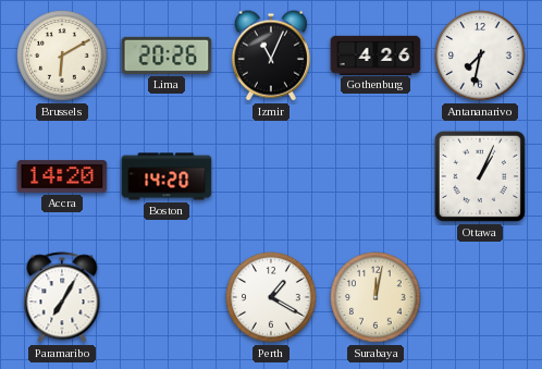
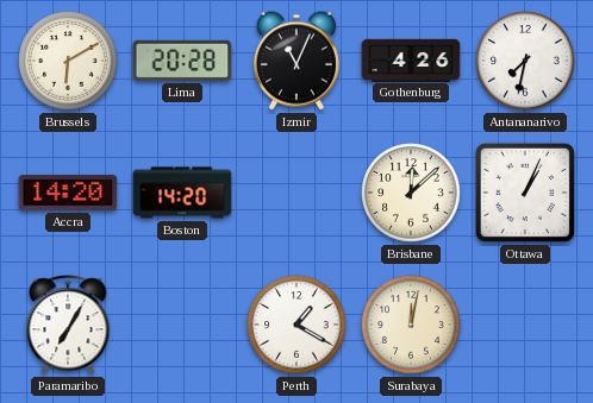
Lima: 20:26 -> 20:28 (182, 61)
Brisbane: none -> 12:08 (411, 193)
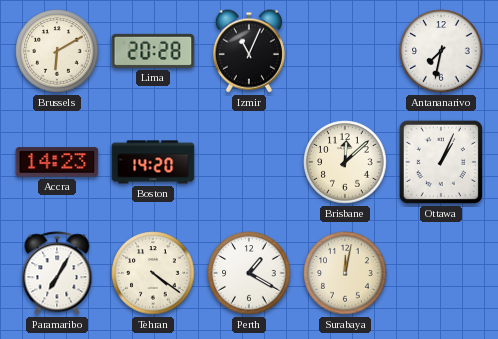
Gothenburg: 4:26 -> none (411, 59)
Accra: 14:20 -> 14:23 (57, 162)
Tehran: none -> 4:21 (153, 273)
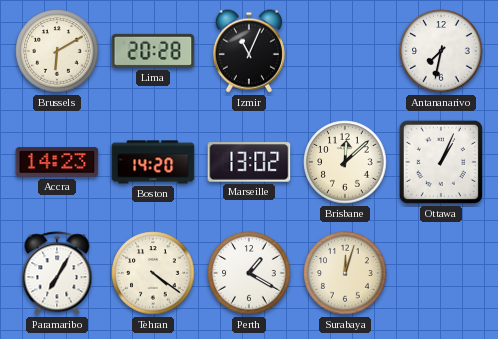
Marseille: none -> 13:02 (249, 162)
Surabaya: 12:02 -> 12:03 (345, 273)
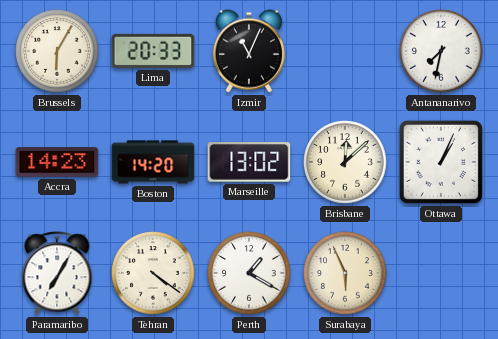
Brussels: 6:10 -> 6:05 (57, 51)
Lima: 20:28 -> 20:33 (153, 51)
Surabaya: 12:03 -> 5:56 (345, 273)
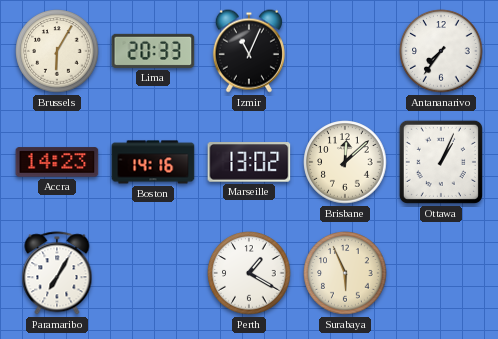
Antananarivo: 7:32 -> 7:36 (441, 51)
Boston: 14:20 -> 14:16 (153, 162)
Tehran: 4:21 -> none (153, 273)
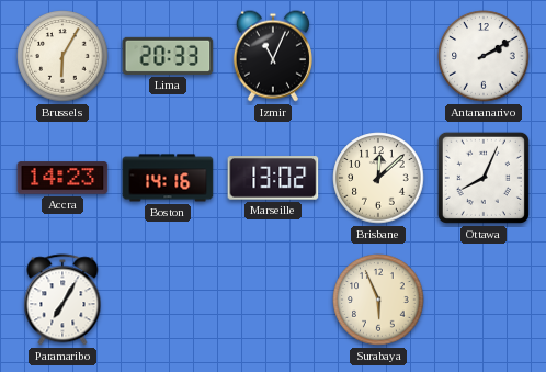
Antananarivo: 7:36 -> 2:10 (484, 56)
Ottawa: 1:04 -> 8:04 (484, 178)
Perth: 1:20 -> none (249, 273)
